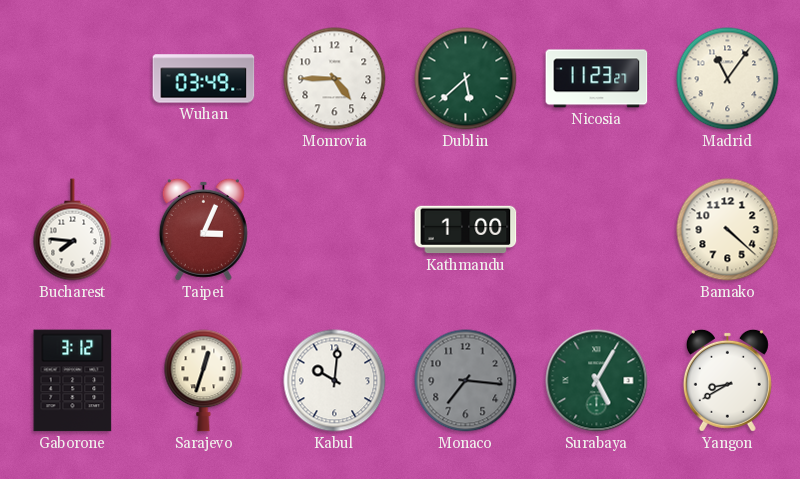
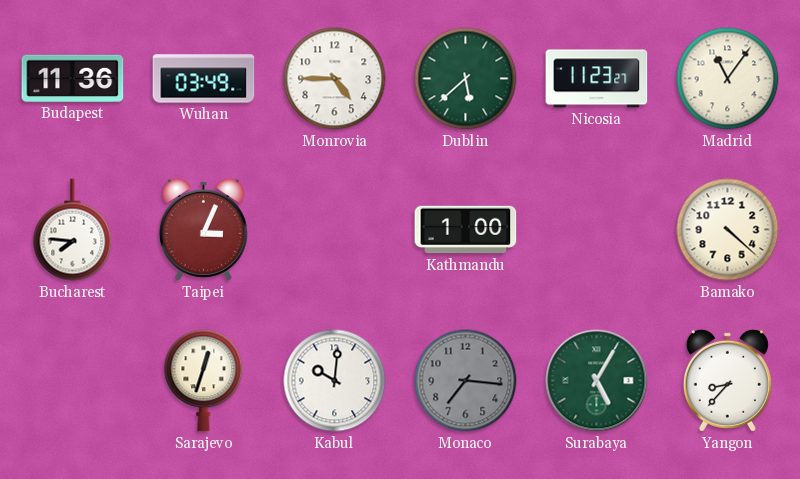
Budapest: none -> 11:36 (73, 78)
Gaborone: 3:12 -> none (73, 381)
Yangon: 8:40 -> 8:37 (727, 380)
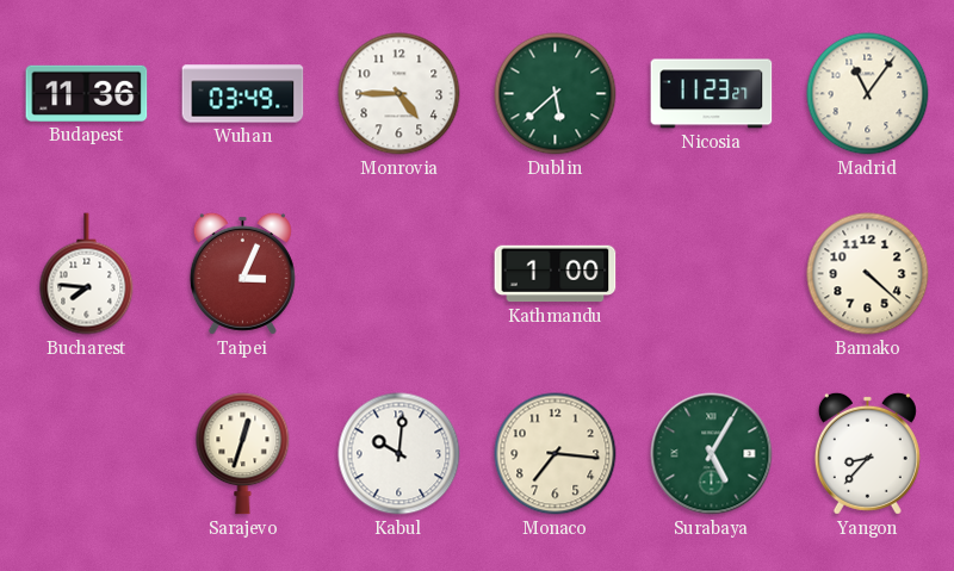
Monaco dial: grey -> cream (556, 454)
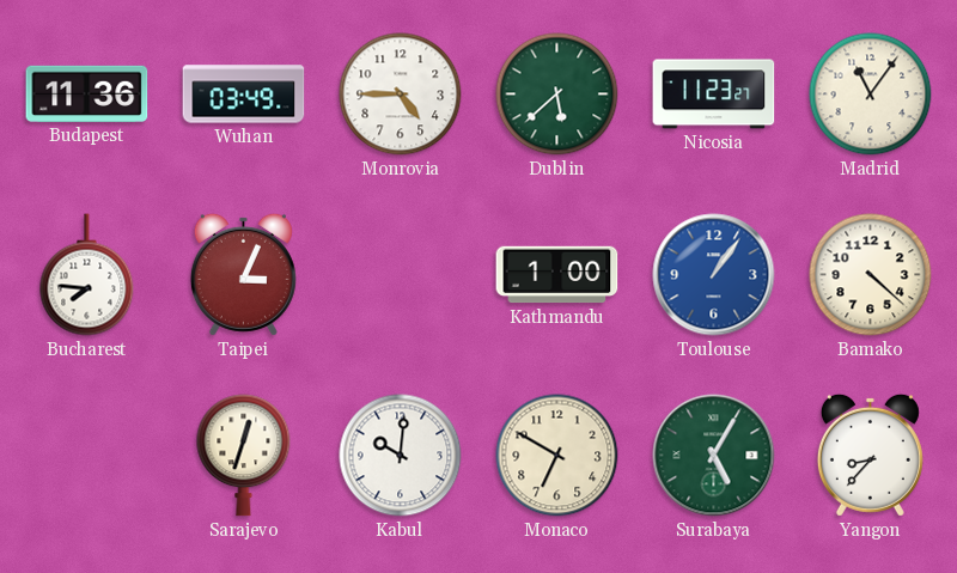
Toulouse: none -> 1:06 (714, 275)
Monaco: 7:16 -> 6:50 (557, 456)
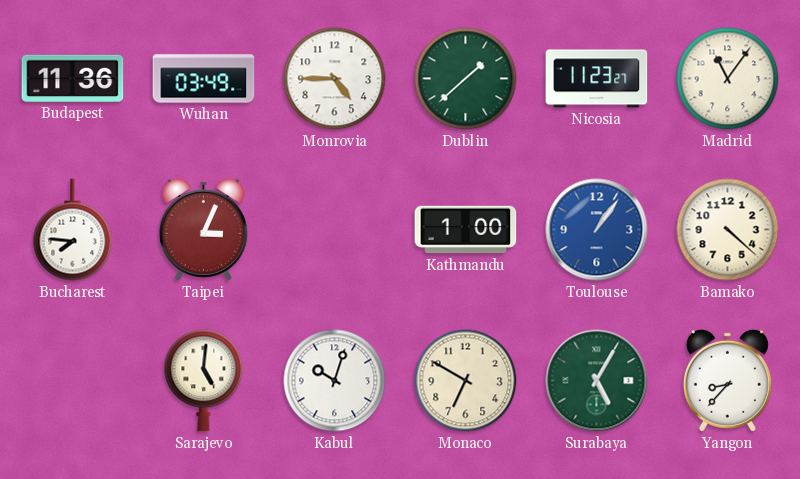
Dublin: 5:38 -> 1:38 (466, 79)
Sarajevo: 12:33 -> 5:01 (204, 381)
Kabul: 10:01 -> 10:03 (335, 381)
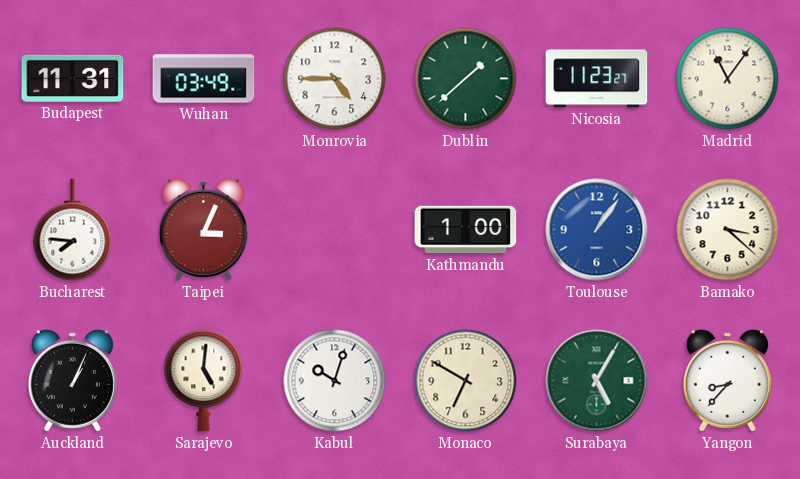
Budapest: 11:36 -> 11:31 (73, 78)
Bamako: 4:22 -> 3:22 (728, 230)
Auckland: none -> 1:04 (72, 380)
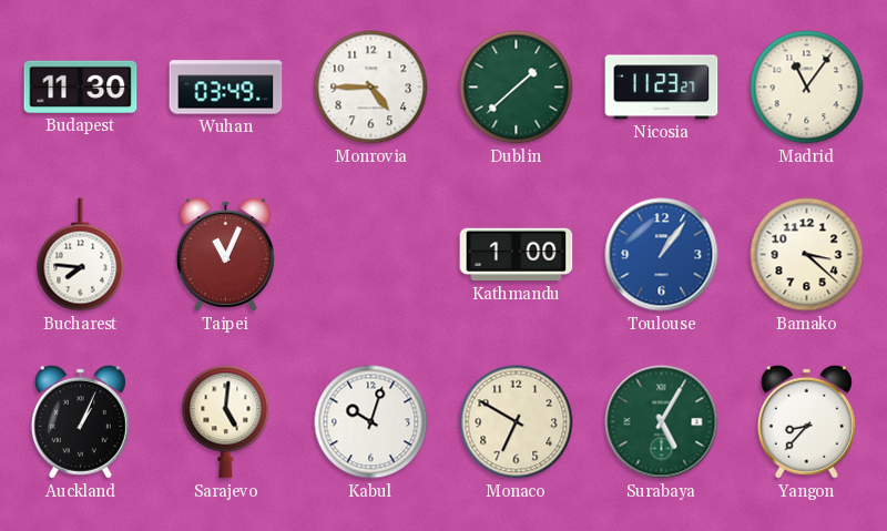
Budapest: 11:31 -> 11:30 (81, 86)
Taipei: 3:04 -> 11:04 (225, 254)
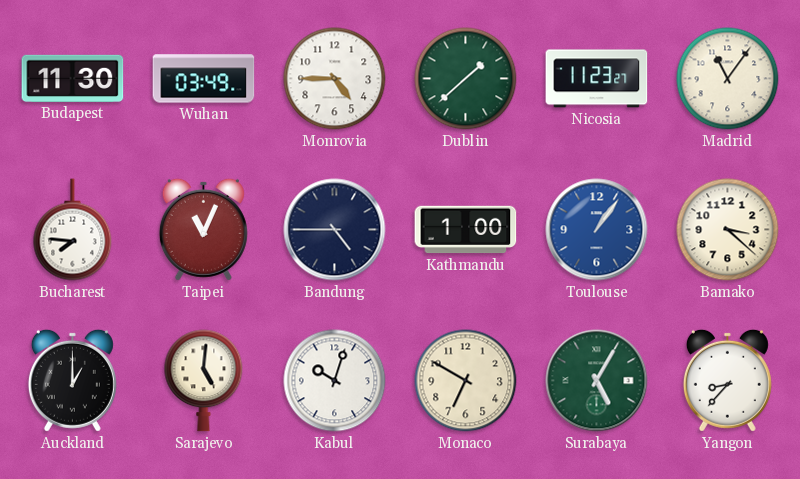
Bandung: none -> 4:45 (335, 230)
Auckland: 1:04 -> 1:00 (72, 380)
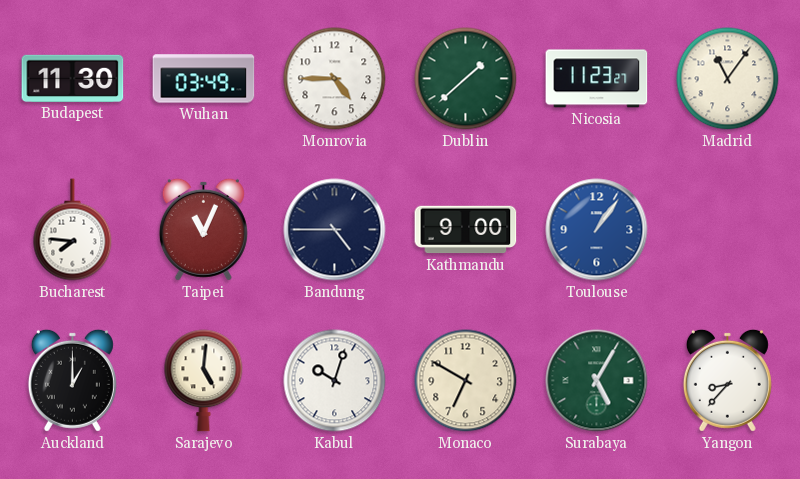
Kathmandu: 1:00 -> 9:00 (466, 230)
Bamako: 3:22 -> none (728, 230)
